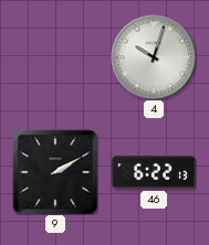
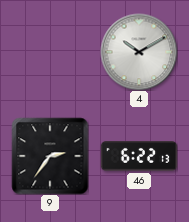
4: 10:03 -> 10:10 (139, 52)
9: 2:10 -> 2:36 (50, 156)
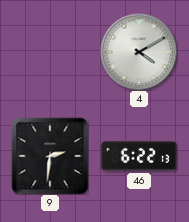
4: 10:10 -> 4:10 (139, 52)
9: 2:36 -> 2:31 (50, 156)
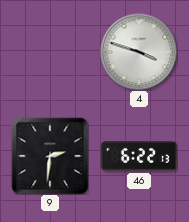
4: 4:10 -> 3:48 (139, 52)
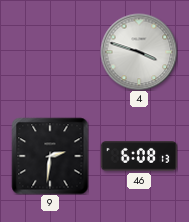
46: 6:22 -> 6:08 (139, 156)
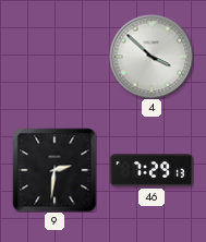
4: 3:48 -> 3:52 (152, 57)
46: 6:08 -> 7:29 (152, 170)
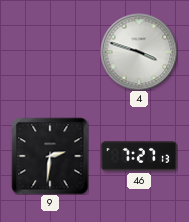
4: 3:52 -> 3:48 (139, 52)
46: 7:29 -> 7:27 (139, 156)
